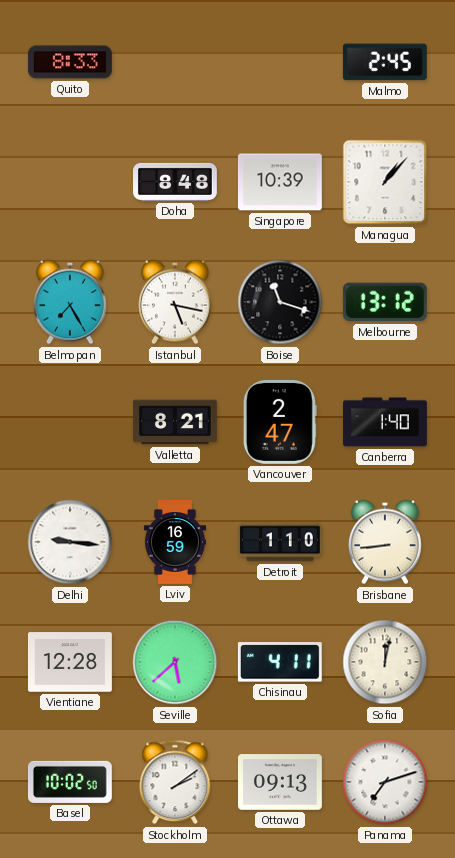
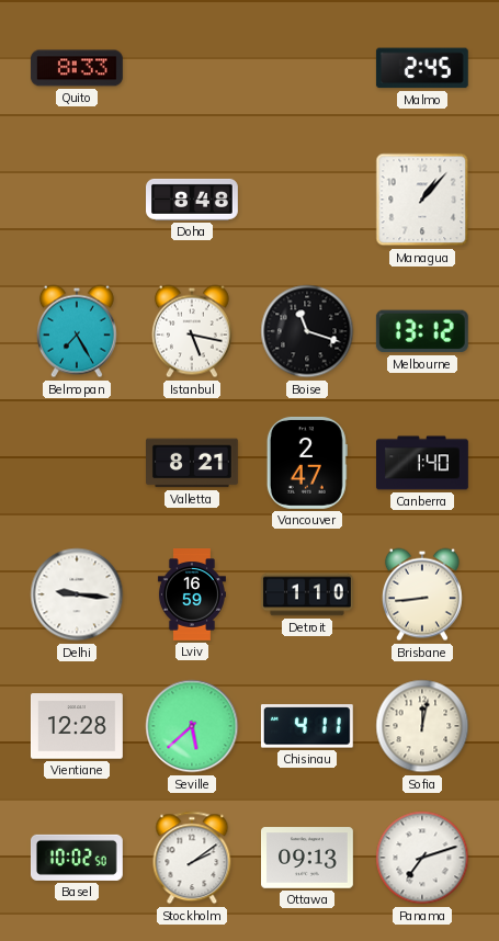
Singapore: 10:39 -> none (280, 182)
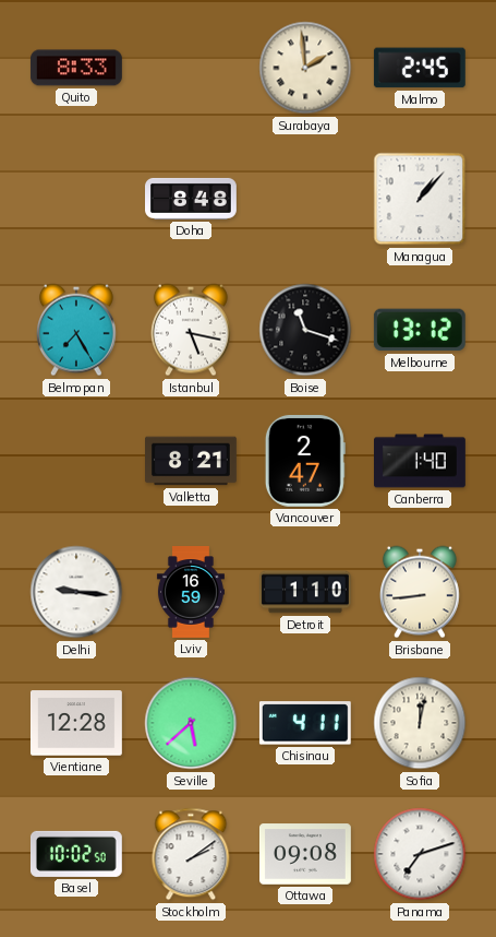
Surabaya: none -> 1:59 (305, 68)
Ottawa: 09:13 -> 09:08 (306, 854)
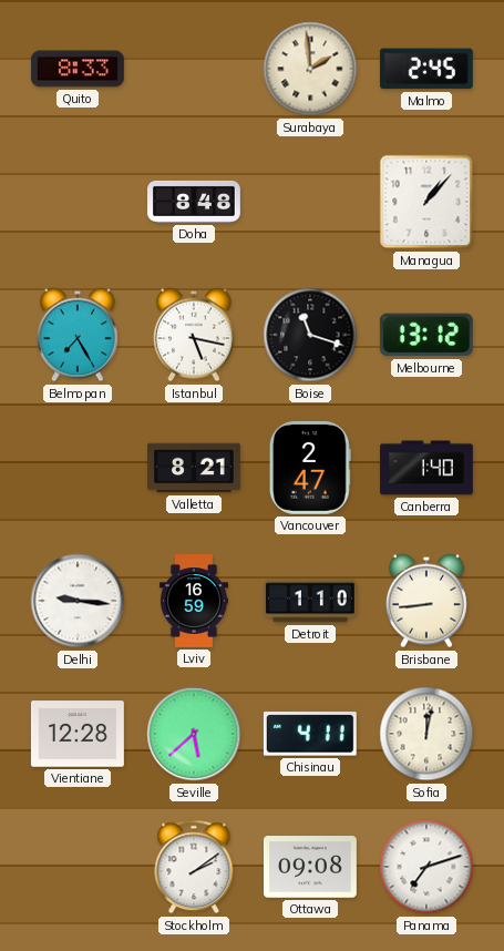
Basel: 10:02 -> none (76, 854)
